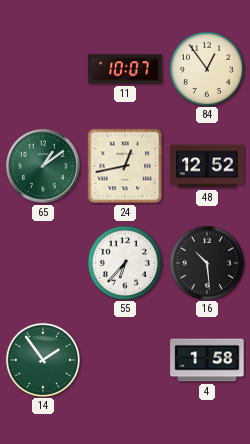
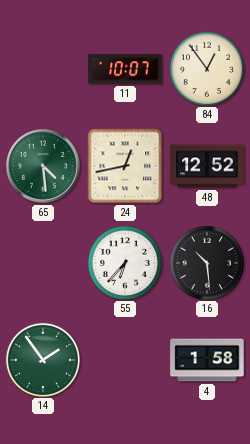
65: 1:09 -> 4:29 (44, 167)
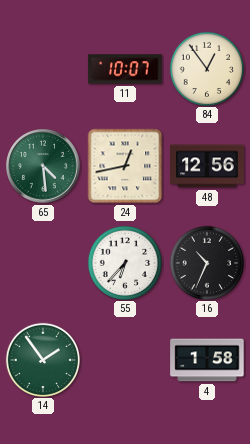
48: 12:52 -> 12:56 (207, 166)
16: 10:29 -> 10:34 (206, 262)
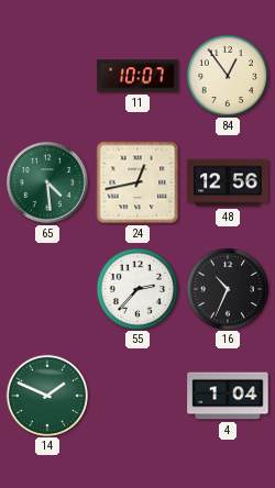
55: 6:37 -> 2:37 (136, 288)
14: 1:54 -> 1:49 (46, 395)
4: 1:58 -> 1:04 (228, 396)
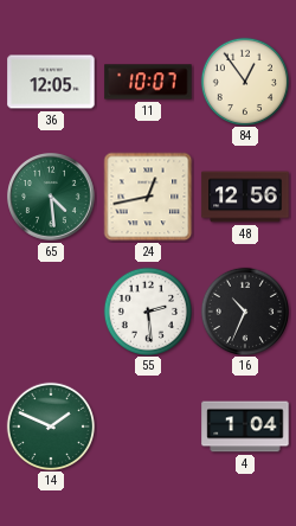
36: none -> 12:05 (51, 82)
55: 2:37 -> 2:29 (147, 310)
